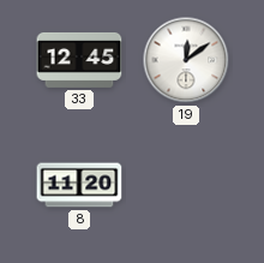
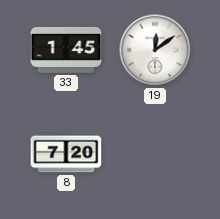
33: 12:45 -> 1:45 (66, 50)
8: 11:20 -> 7:20 (66, 154)
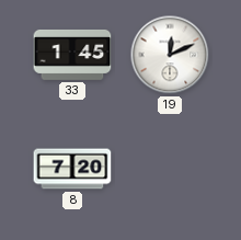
19: 12:09 -> 12:11 (170, 55)
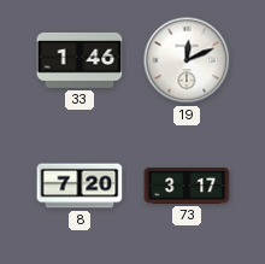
33: 1:45 -> 1:46 (79, 60)
73: none -> 3:17 (187, 186)
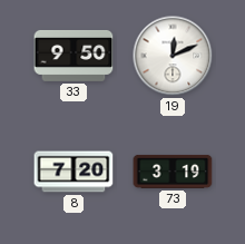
33: 1:46 -> 9:50 (73, 56)
73: 3:17 -> 3:19 (173, 172)
